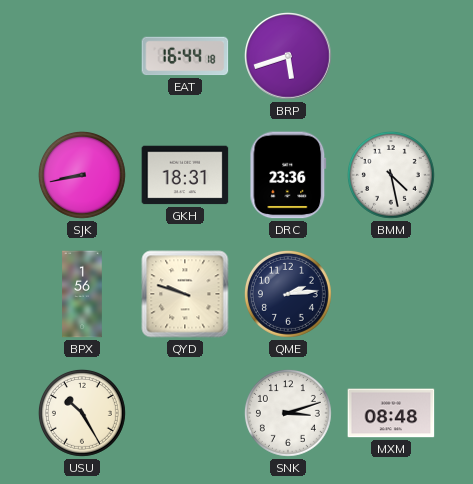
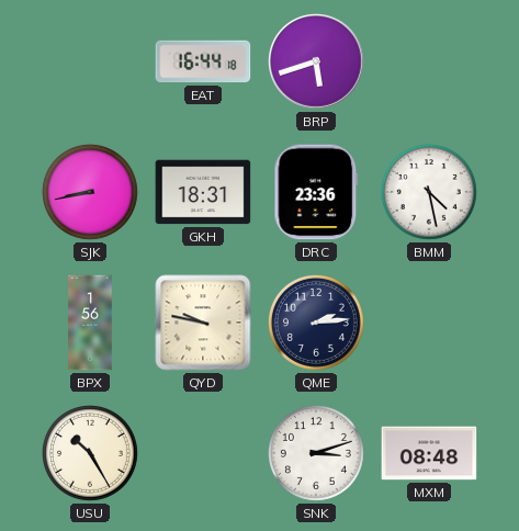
QYD: 9:48 -> 9:47 (203, 323)
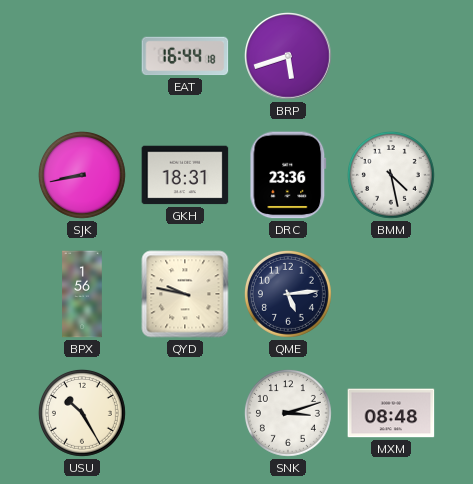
QME: 2:14 -> 5:14 (288, 294)
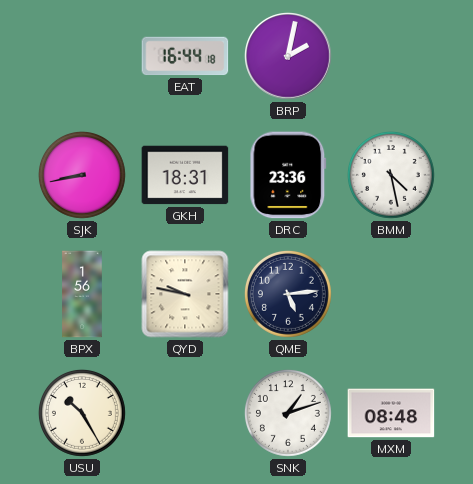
BRP: 5:42 -> 2:02 (289, 57)
SNK: 3:12 -> 1:12 (288, 413)
